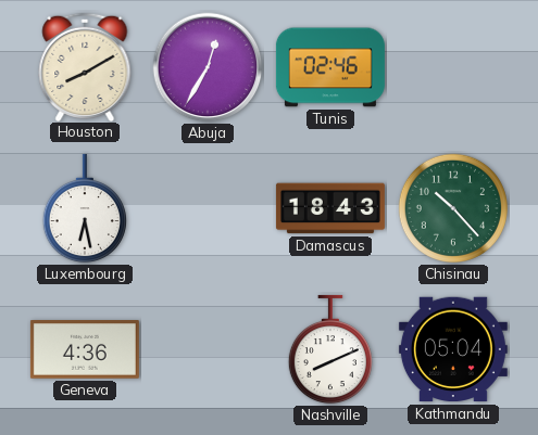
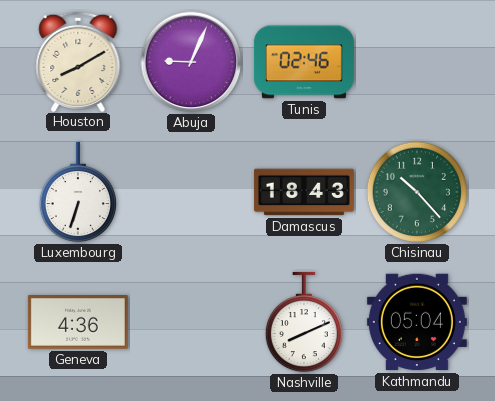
Abuja: 12:35 -> 9:04 (191, 62)
Luxembourg: 6:28 -> 6:33 (78, 192)
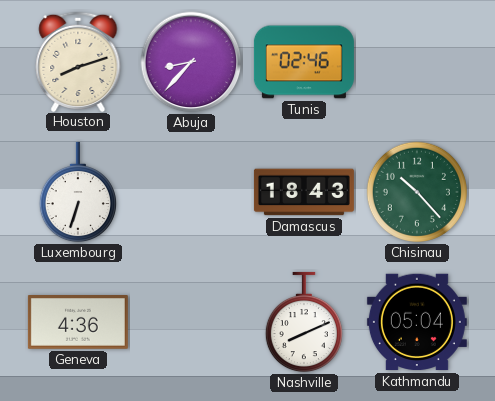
Houston: 8:10 -> 8:12 (78, 61)
Abuja: 9:04 -> 8:37 (191, 62)
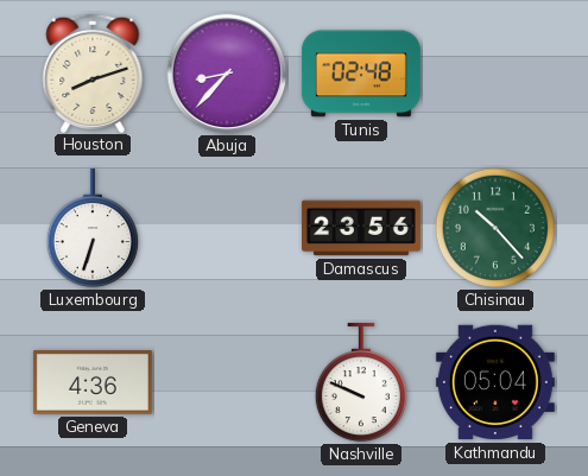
Tunis: 02:46 -> 02:48 (361, 74)
Damascus: 18:43 -> 23:56 (361, 228)
Nashville: 8:11 -> 9:49 (361, 382)
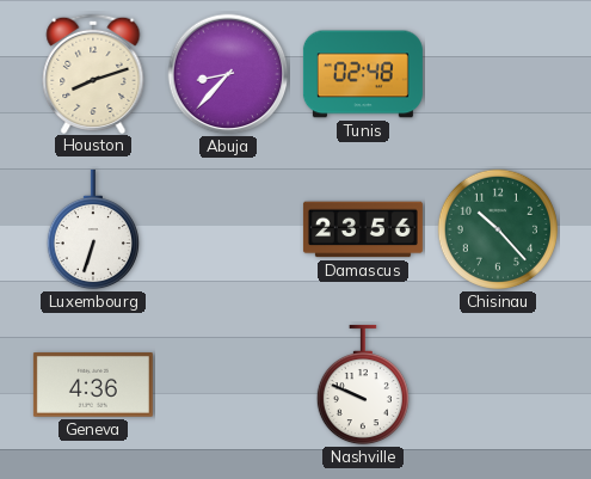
Kathmandu: 05:04 -> none (495, 382)
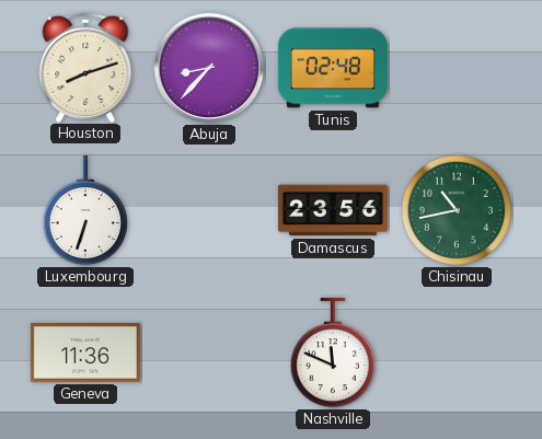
Chisinau: 10:23 -> 10:43 (457, 210)
Geneva: 4:36 -> 11:36 (85, 354)
Nashville: 9:49 -> 11:49 (333, 353)
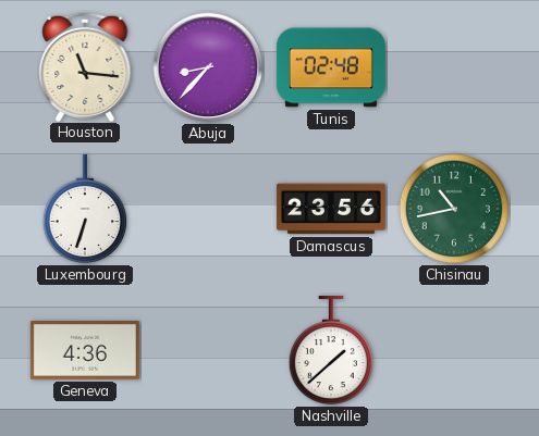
Houston: 8:12 -> 11:16 (85, 66)
Geneva: 11:36 -> 4:36 (85, 351)
Nashville: 11:49 -> 1:38 (331, 350)
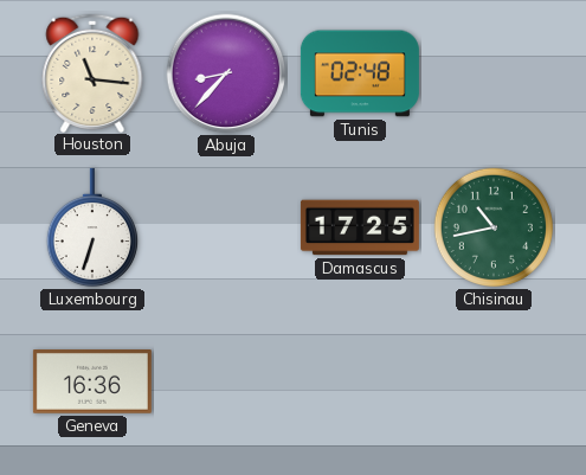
Damascus: 23:56 -> 17:25 (360, 227)
Geneva: 4:36 -> 16:36 (92, 383)
Nashville: 1:38 -> none (331, 350)
